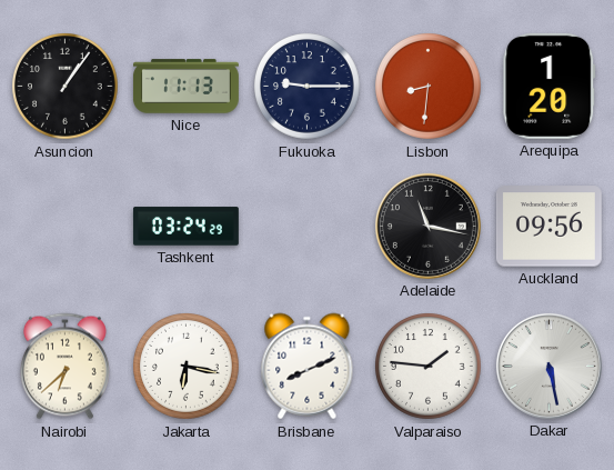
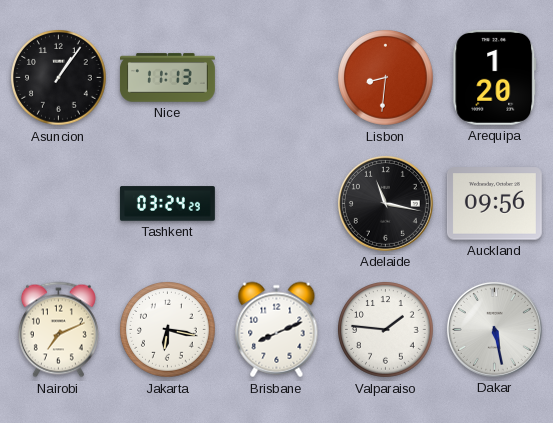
Fukuoka: 9:15 -> none (308, 87)
Nairobi: 6:38 -> 7:11 (58, 330)
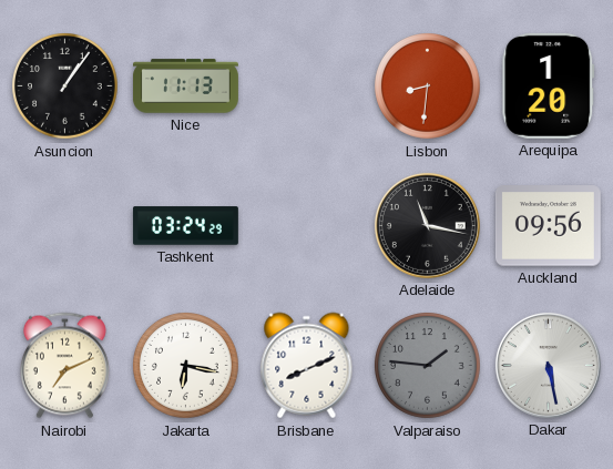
Valparaiso dial: white -> grey (428, 366)
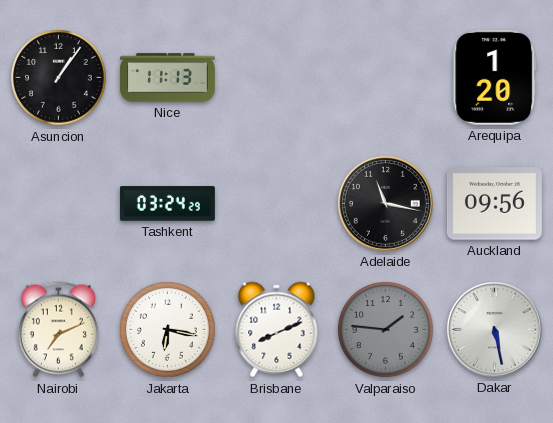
Lisbon: 8:31 -> none (428, 86)
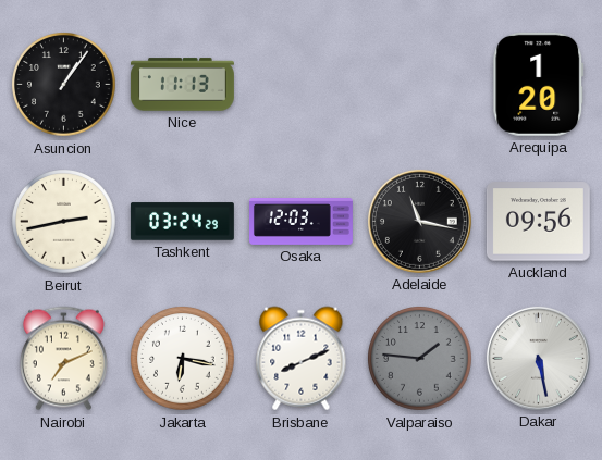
Beirut: none -> 2:43 (64, 222)
Osaka: none -> 12:03 (302, 222)
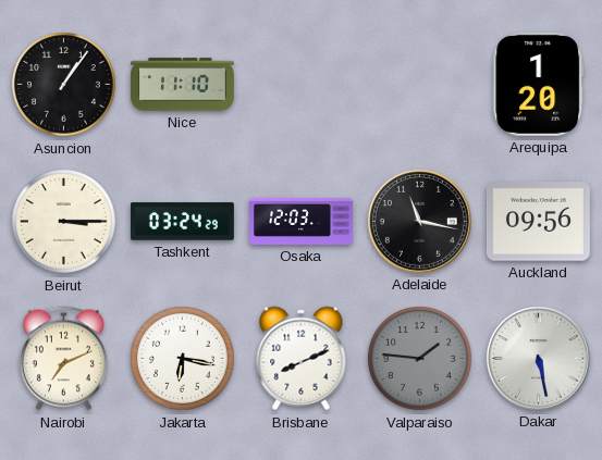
Nice: 11:13 -> 11:10 (182, 85)
Beirut: 2:43 -> 3:15 (64, 222)
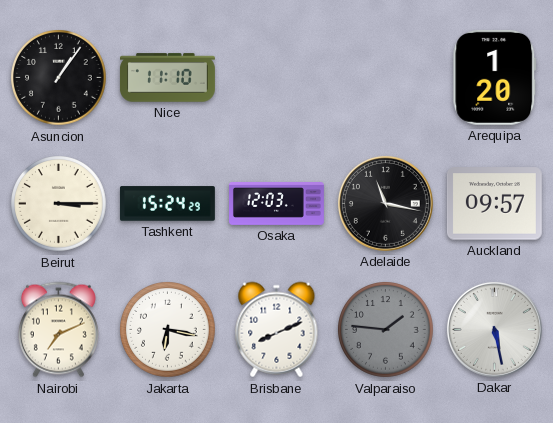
Tashkent: 03:24 -> 15:24 (167, 204)
Auckland: 09:56 -> 09:57 (494, 204)
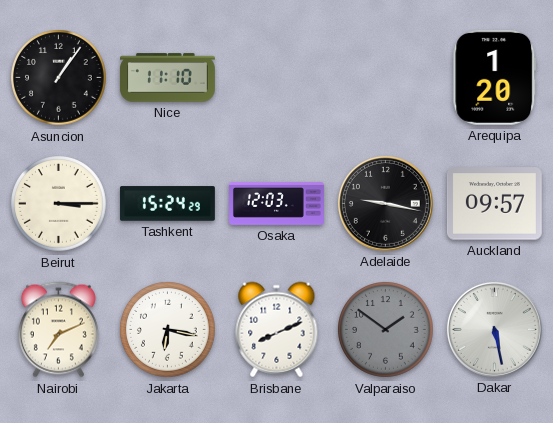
Adelaide: 11:17 -> 9:17 (385, 203)
Valparaiso: 1:46 -> 1:51 (386, 330)
